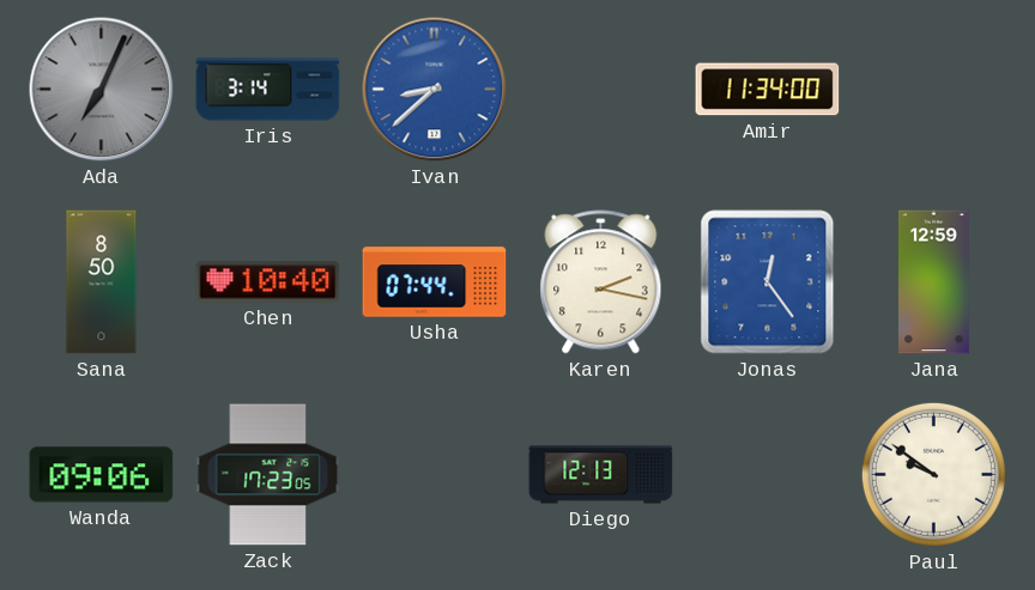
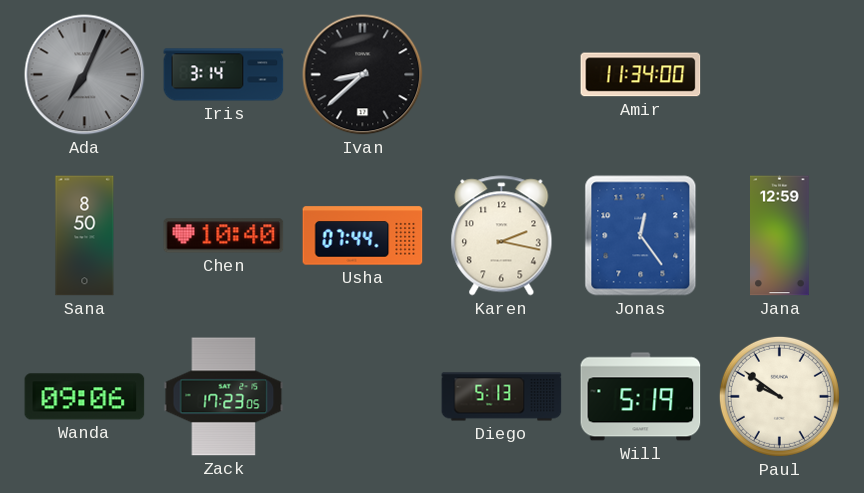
Ivan dial: blue -> black (363, 75)
Diego: 12:13 -> 5:13 (502, 397)
Will: none -> 5:19 (641, 397)
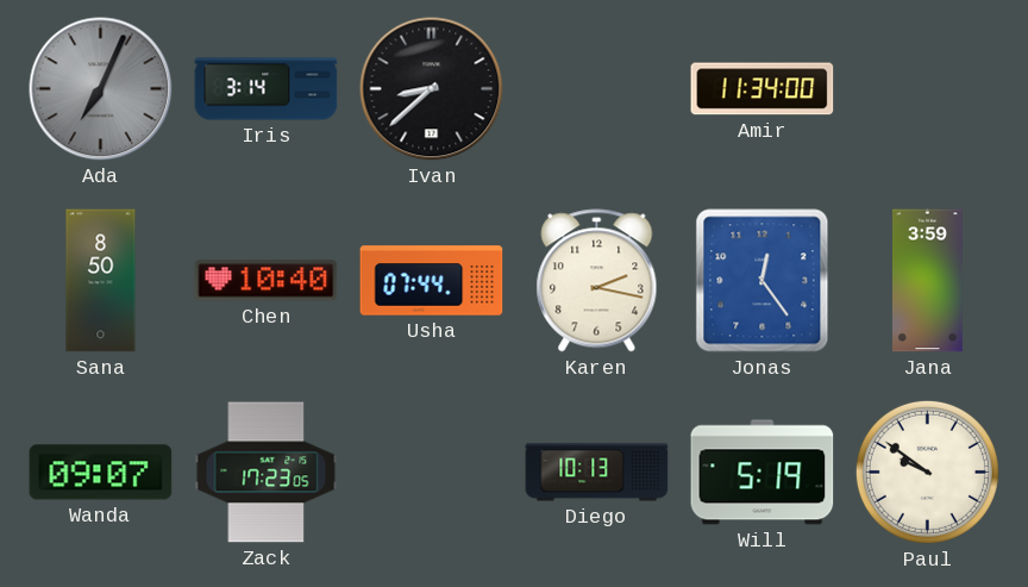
Jana: 12:59 -> 3:59 (928, 281)
Wanda: 09:06 -> 09:07 (101, 473)
Diego: 5:13 -> 10:13 (597, 473)
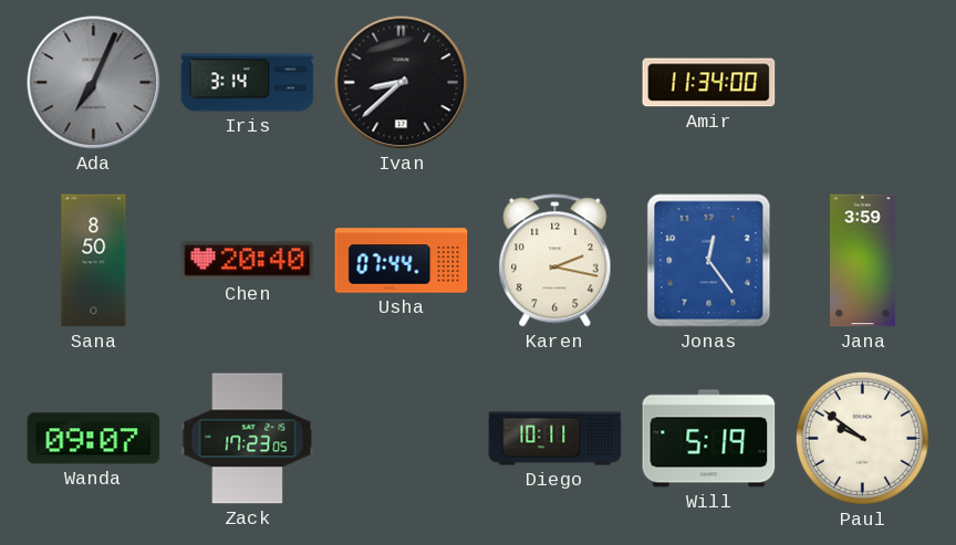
Chen: 10:40 -> 20:40 (248, 261)
Diego: 10:13 -> 10:11 (555, 439)
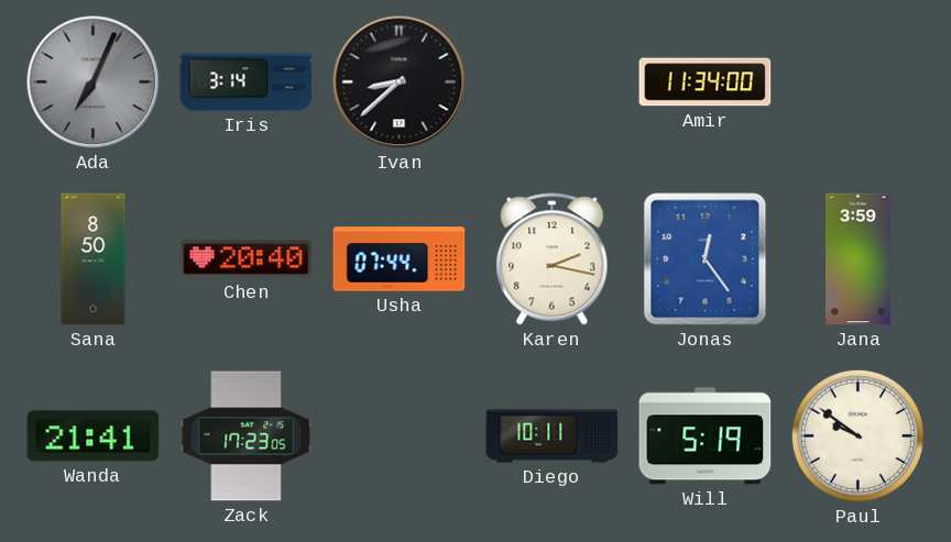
Wanda: 09:07 -> 21:41 (94, 436)
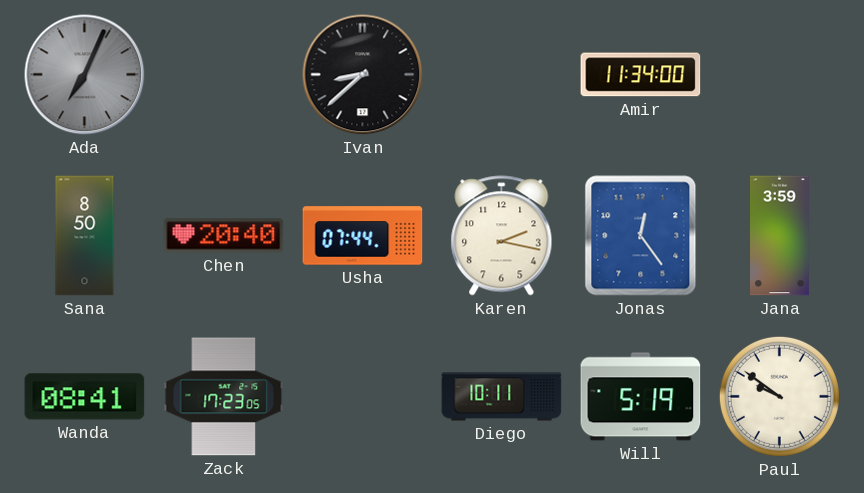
Iris: 3:14 -> none (247, 82)
Wanda: 21:41 -> 08:41 (85, 397)
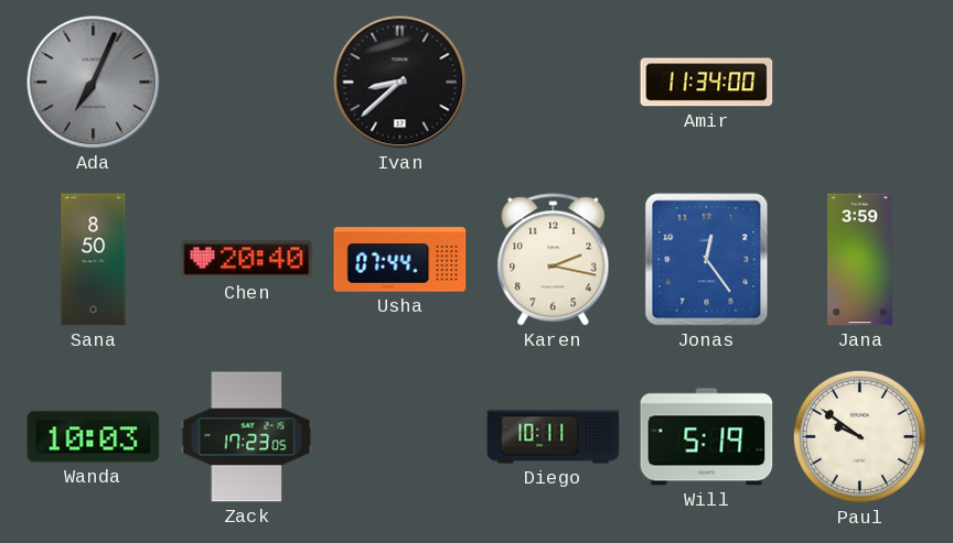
Wanda: 08:41 -> 10:03 (94, 437)
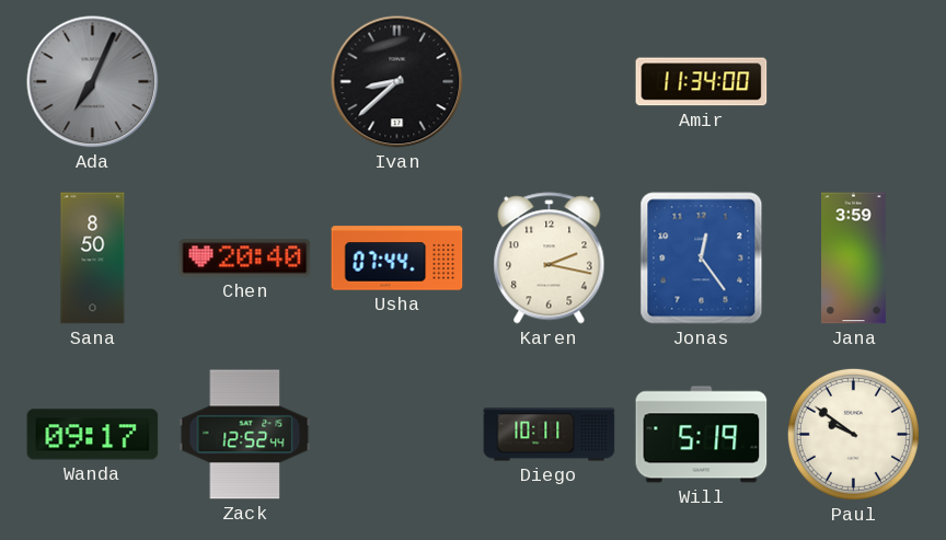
Wanda: 10:03 -> 09:17 (93, 435)
Zack: 17:23 -> 12:52 (245, 435)
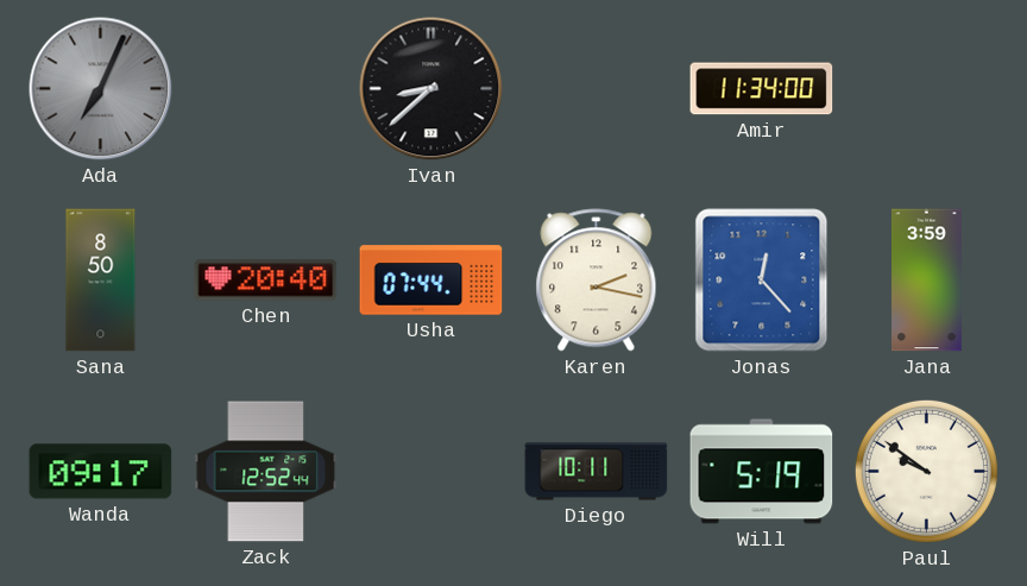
Jonas: 12:24 -> 12:23 (762, 281)
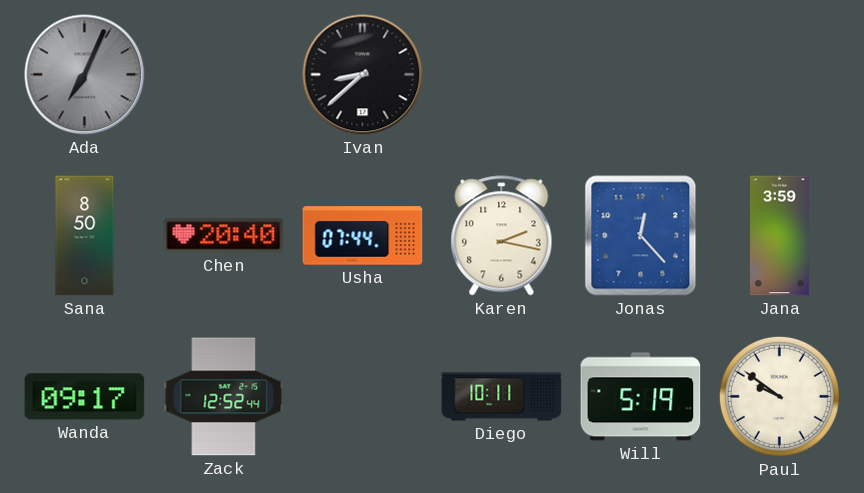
Amir: 11:34 -> none (762, 89)
